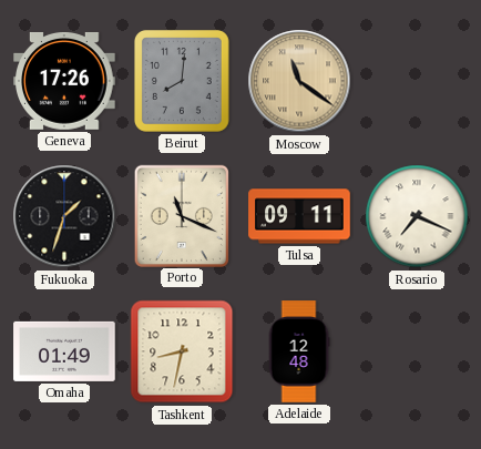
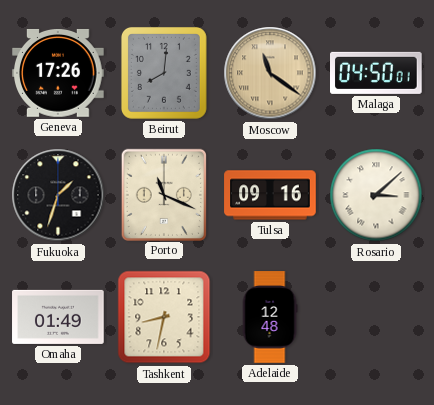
Malaga: none -> 04:50 (377, 73)
Tulsa: 09:11 -> 09:16 (270, 195)
Rosario: 7:19 -> 3:08 (376, 195)
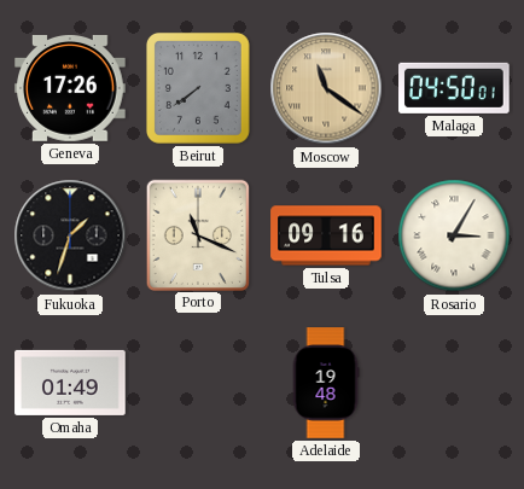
Beirut: 8:01 -> 7:39 (198, 88)
Rosario: 3:08 -> 3:05 (454, 235)
Tashkent: 8:32 -> none (164, 317)
Adelaide: 12:48 -> 19:48 (326, 383)
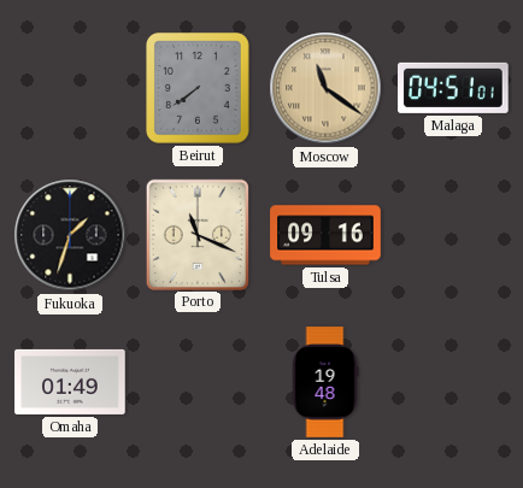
Geneva: 17:26 -> none (71, 88)
Malaga: 04:50 -> 04:51 (454, 88)
Rosario: 3:05 -> none (454, 235)
